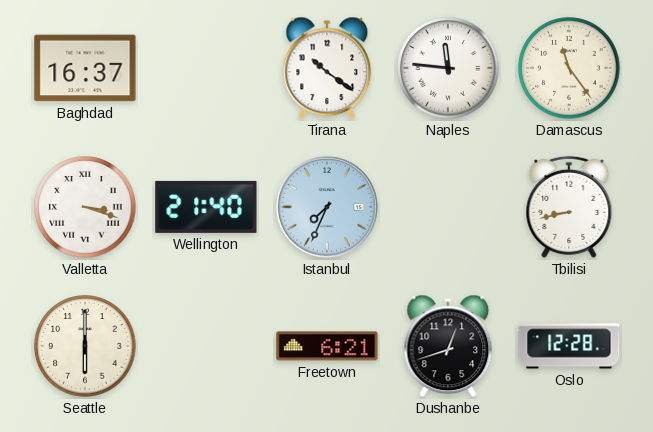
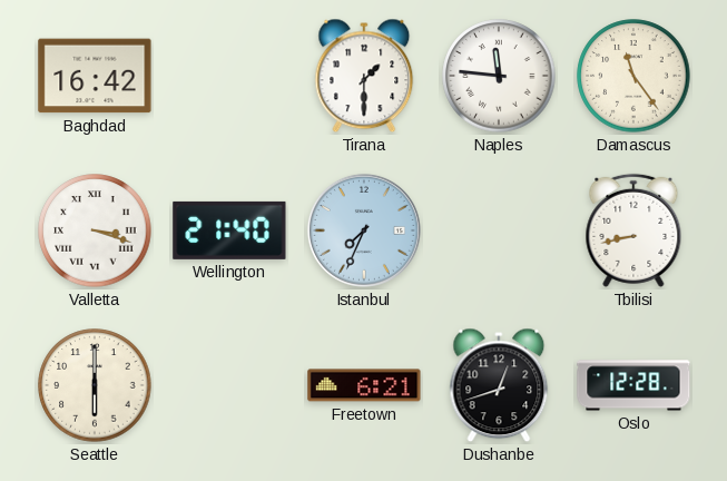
Baghdad: 16:37 -> 16:42 (95, 76)
Tirana: 10:21 -> 1:30 (364, 76)
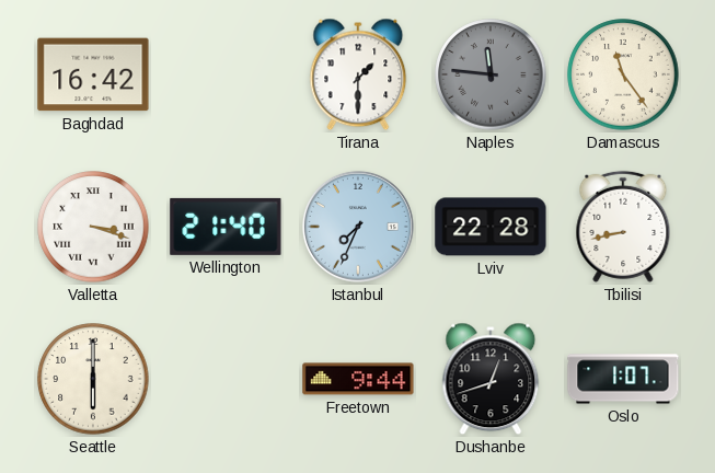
Naples dial: white -> grey (491, 74)
Lviv: none -> 22:28 (491, 227)
Freetown: 6:21 -> 9:44 (358, 379)
Oslo: 12:28 -> 1:07 (623, 379)
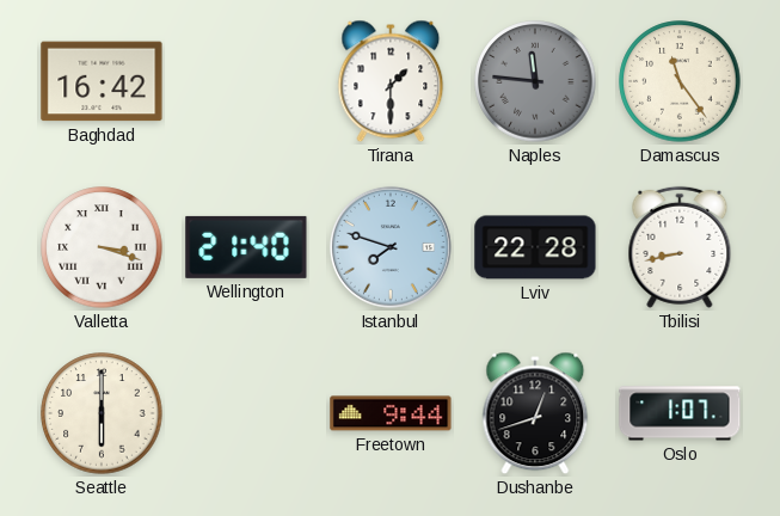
Istanbul: 7:34 -> 7:48 (391, 247)
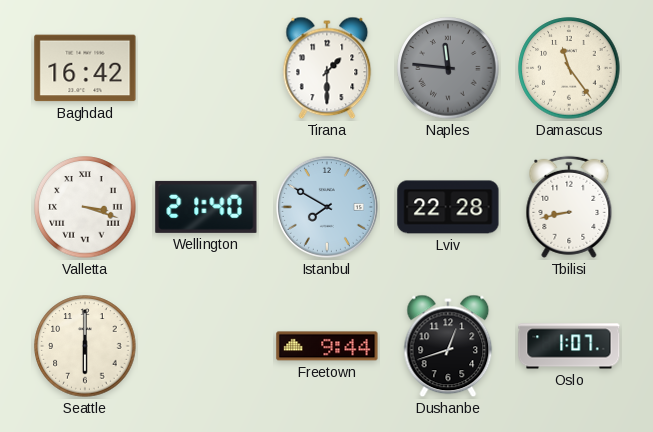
Istanbul: 7:48 -> 7:50 (327, 207)
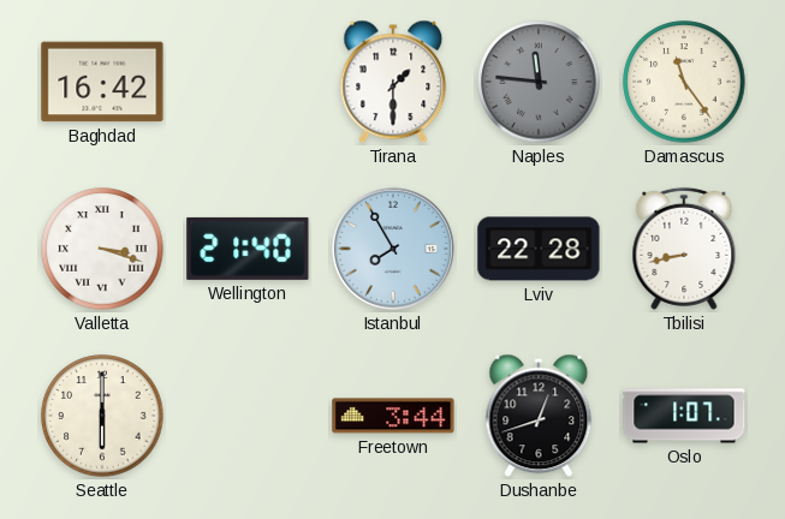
Istanbul: 7:50 -> 7:55 (393, 249)
Freetown: 9:44 -> 3:44 (393, 416)
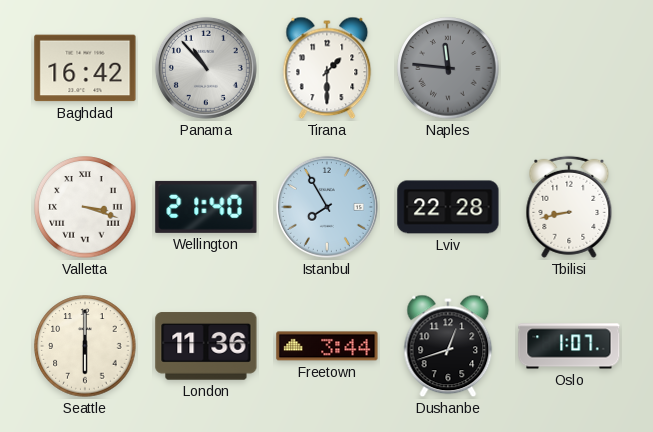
Panama: none -> 10:53 (206, 68)
Damascus: 11:24 -> none (684, 82)
London: none -> 11:36 (206, 346)
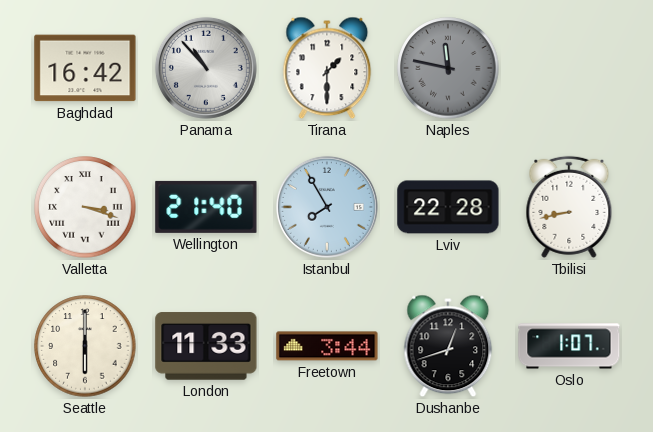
Naples: 11:46 -> 11:47 (448, 68)
London: 11:36 -> 11:33 (206, 346)
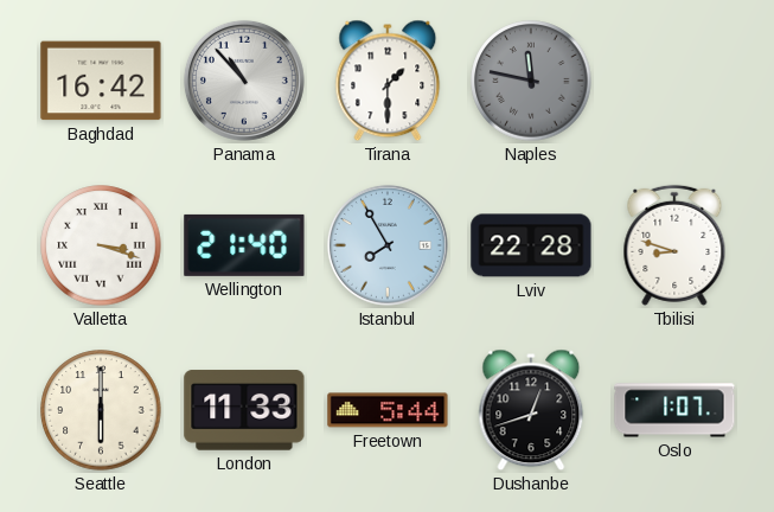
Tbilisi: 8:43 -> 8:48 (674, 245)
Freetown: 3:44 -> 5:44 (388, 410)
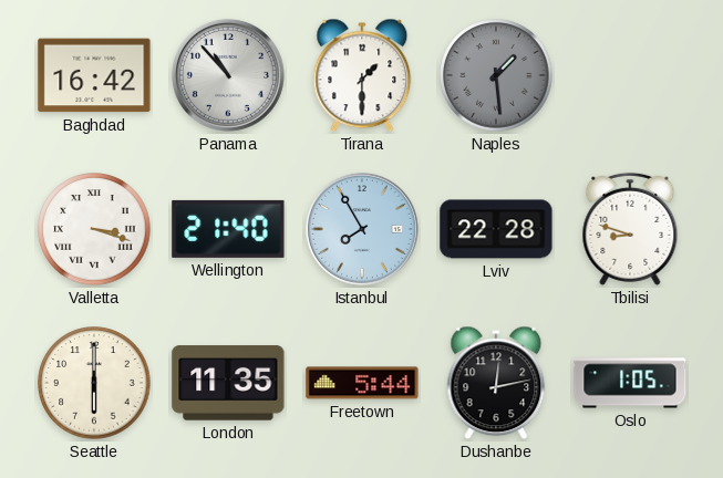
Naples: 11:47 -> 1:29 (496, 75)
London: 11:33 -> 11:35 (228, 383)
Dushanbe: 12:42 -> 12:13 (496, 383)
Oslo: 1:07 -> 1:05 (630, 383)
